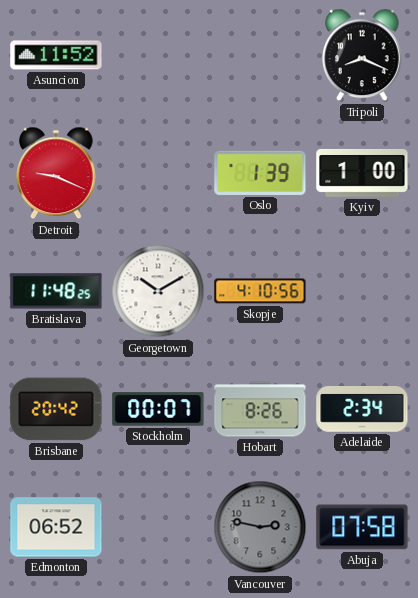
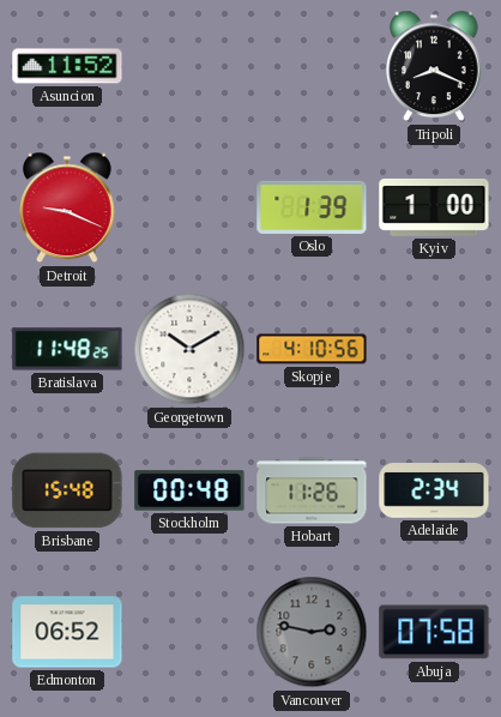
Brisbane: 20:42 -> 15:48 (67, 490)
Stockholm: 00:07 -> 00:48 (189, 490)
Hobart: 8:26 -> 11:26 (312, 490)
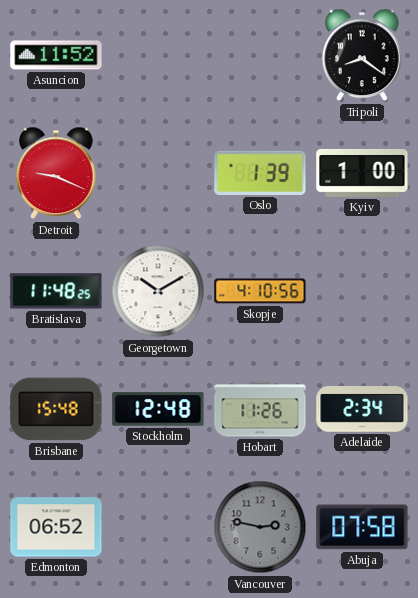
Tripoli: 8:19 -> 8:21 (362, 55)
Stockholm: 00:48 -> 12:48 (158, 409)
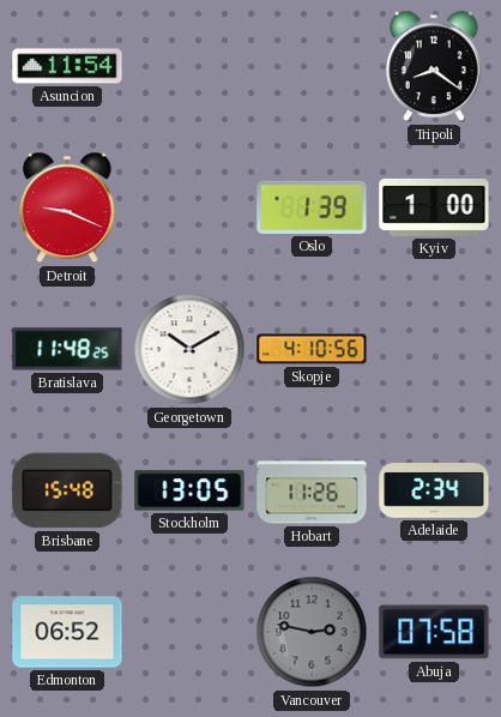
Asuncion: 11:52 -> 11:54 (67, 66)
Stockholm: 12:48 -> 13:05 (189, 490)
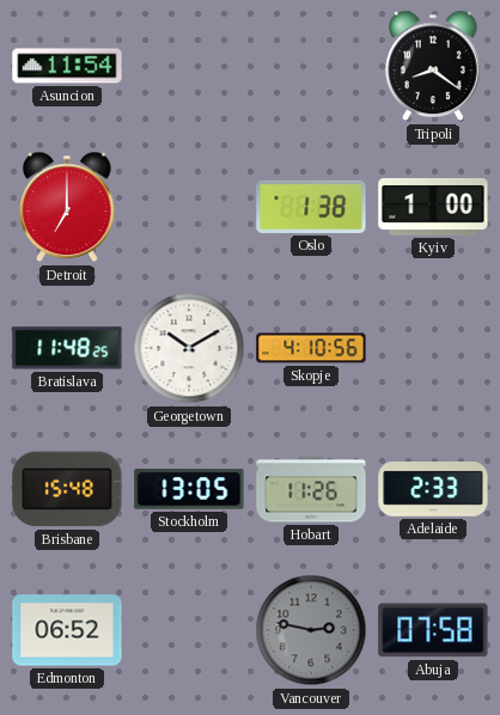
Detroit: 9:19 -> 7:00 (67, 207)
Oslo: 1:39 -> 1:38 (311, 207)
Adelaide: 2:34 -> 2:33 (433, 490)
